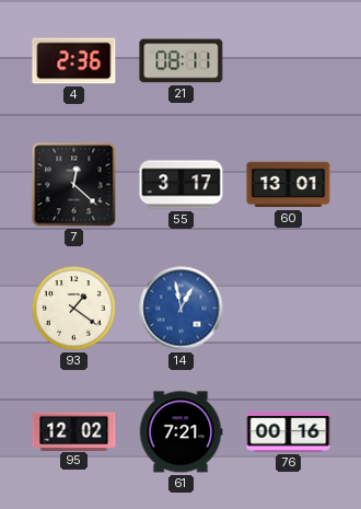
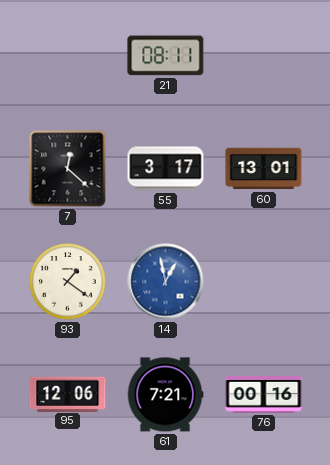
4: 2:36 -> none (74, 61)
95: 12:02 -> 12:06 (68, 394)
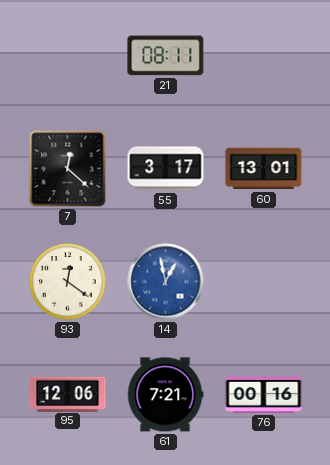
93: 1:21 -> 12:21 (68, 282)
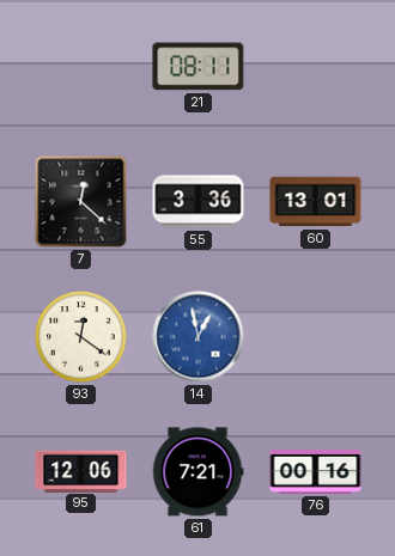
55: 3:17 -> 3:36 (199, 202)
